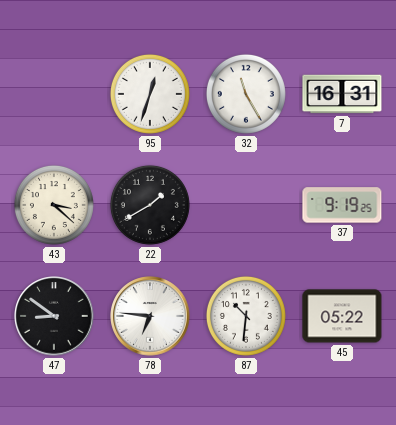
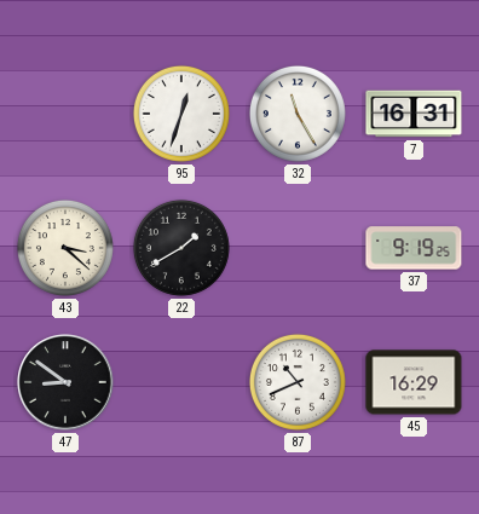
78: 6:46 -> none (150, 316)
87: 10:31 -> 10:41 (298, 382)
45: 05:22 -> 16:29 (414, 382)
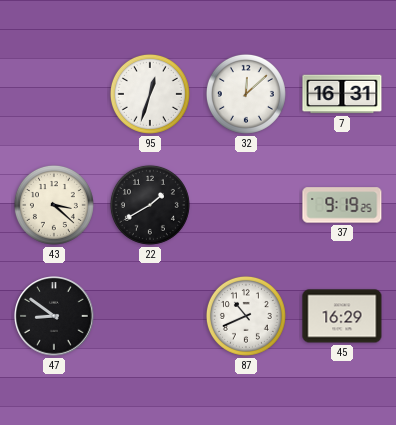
32: 11:25 -> 12:08 (246, 94)
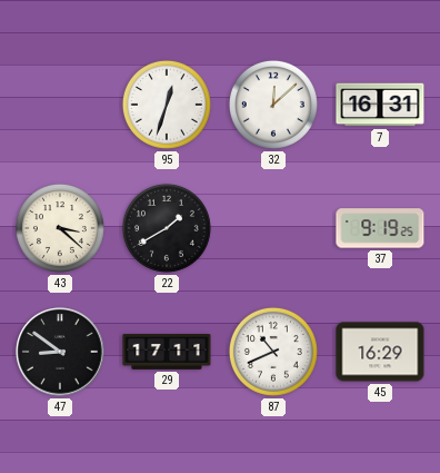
29: none -> 17:11 (167, 353)
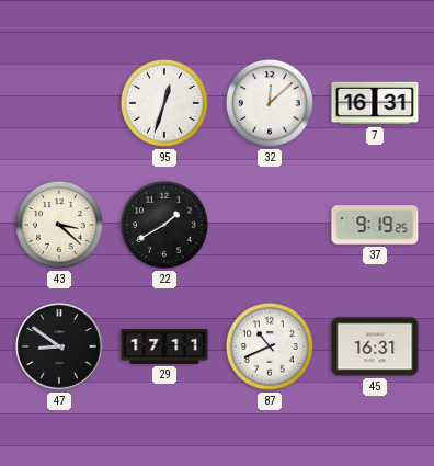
45: 16:29 -> 16:31 (375, 346)
